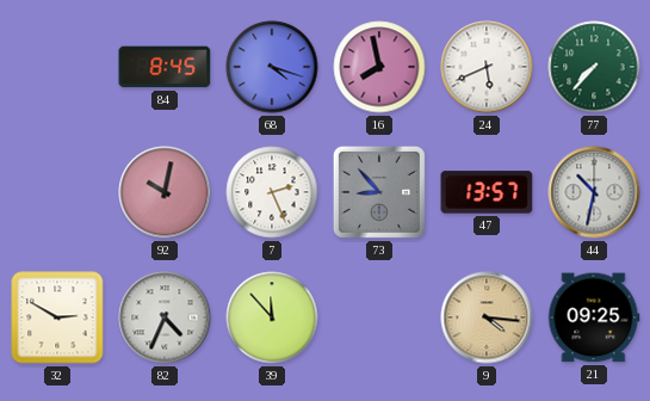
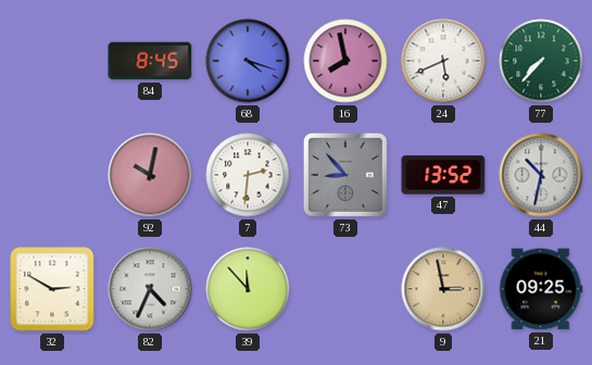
7: 2:26 -> 2:31 (248, 175)
47: 13:57 -> 13:52 (443, 175)
9: 4:16 -> 2:58 (443, 289)
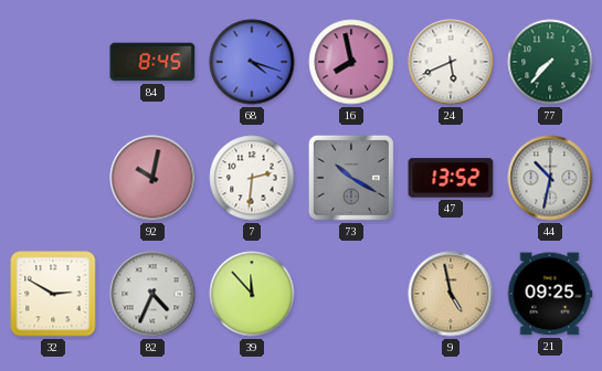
73: 8:53 -> 10:20 (351, 178)
9: 2:58 -> 4:58 (451, 294)
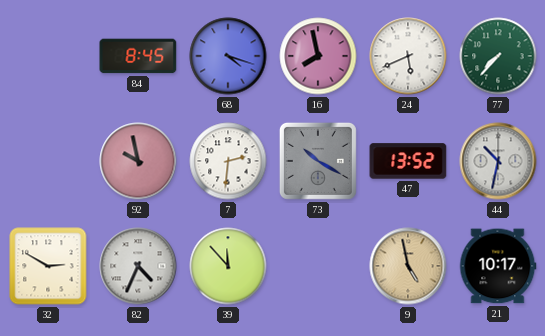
92: 10:02 -> 9:58 (138, 161)
21: 09:25 -> 10:17 (498, 266)
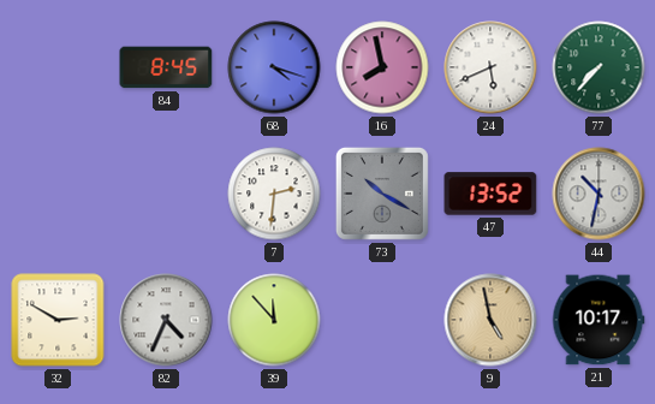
92: 9:58 -> none (138, 161)
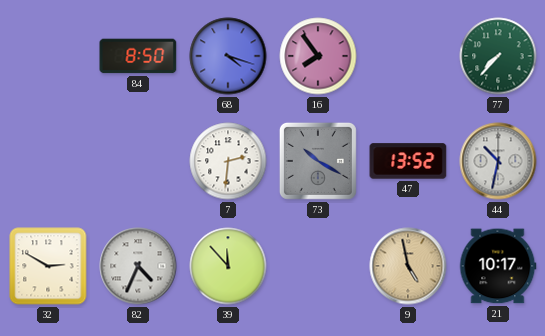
84: 8:45 -> 8:50 (138, 56)
16: 7:58 -> 7:54 (318, 56)
24: 5:41 -> none (490, 67)
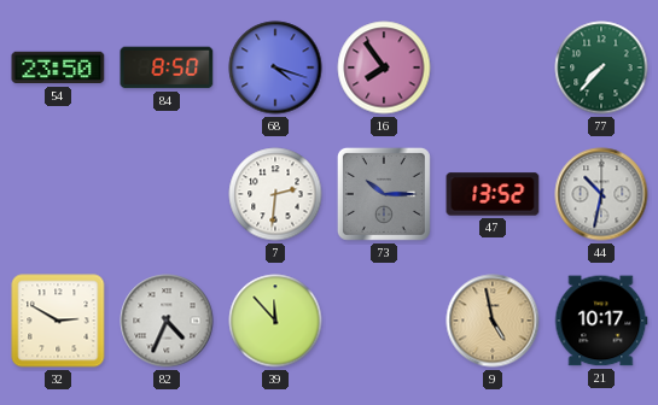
54: none -> 23:50 (58, 67)
73: 10:20 -> 10:15 (384, 194)
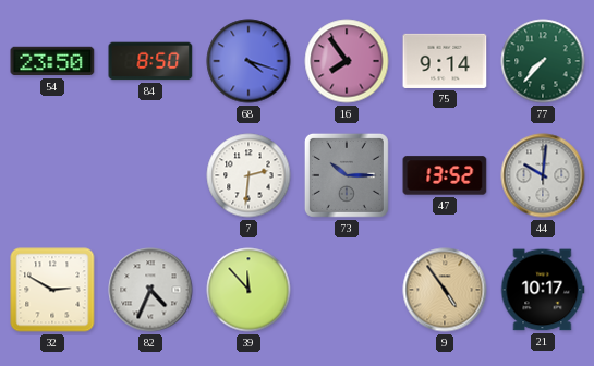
75: none -> 9:14 (445, 61)
44: 10:32 -> 10:01 (543, 175)
9: 4:58 -> 4:54 (445, 290)
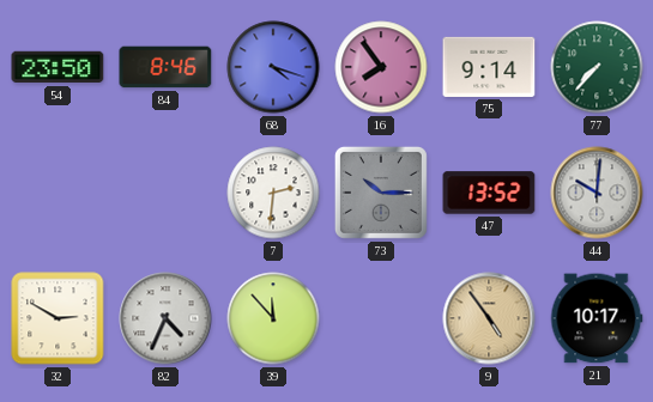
84: 8:50 -> 8:46 (165, 67)
